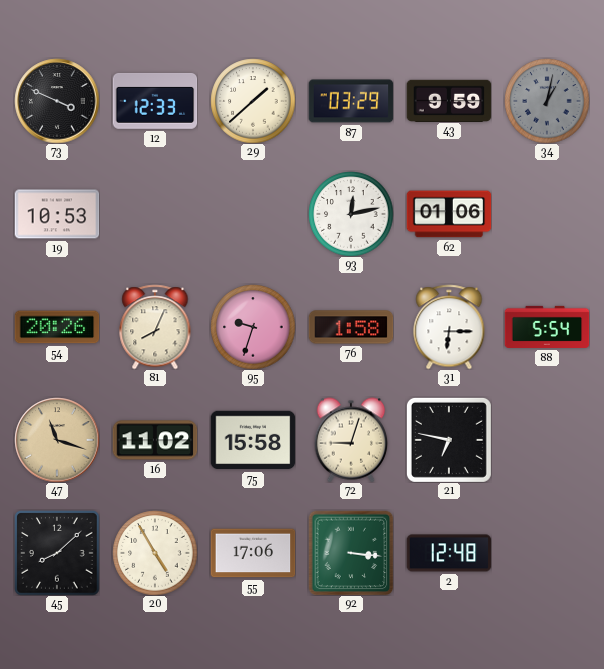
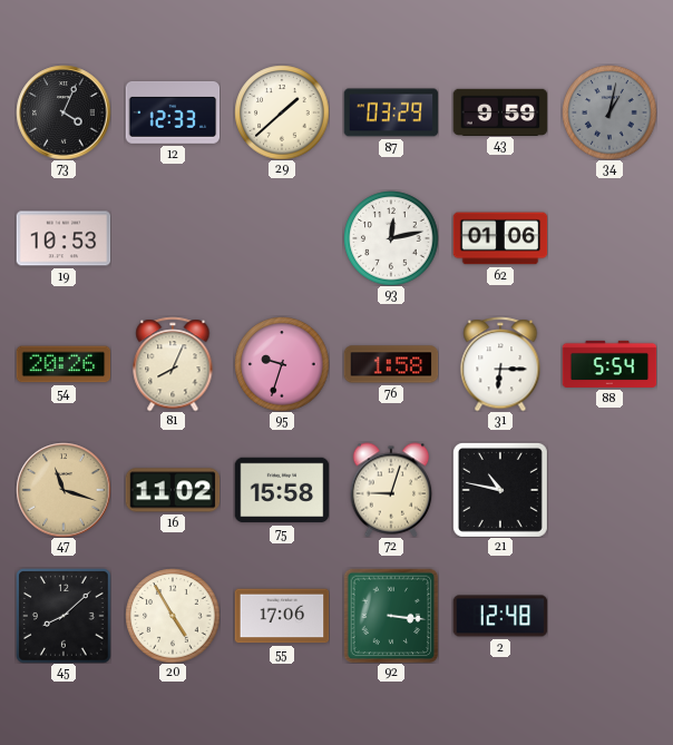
73: 3:49 -> 4:04 (64, 112)
21: 6:47 -> 10:47 (500, 490)
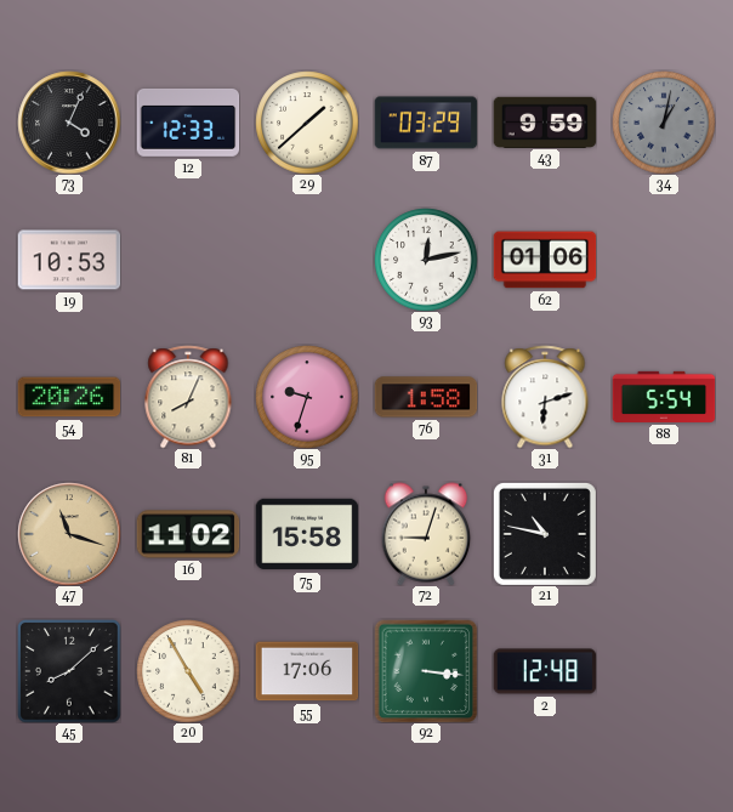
31: 6:15 -> 6:12 (545, 397)
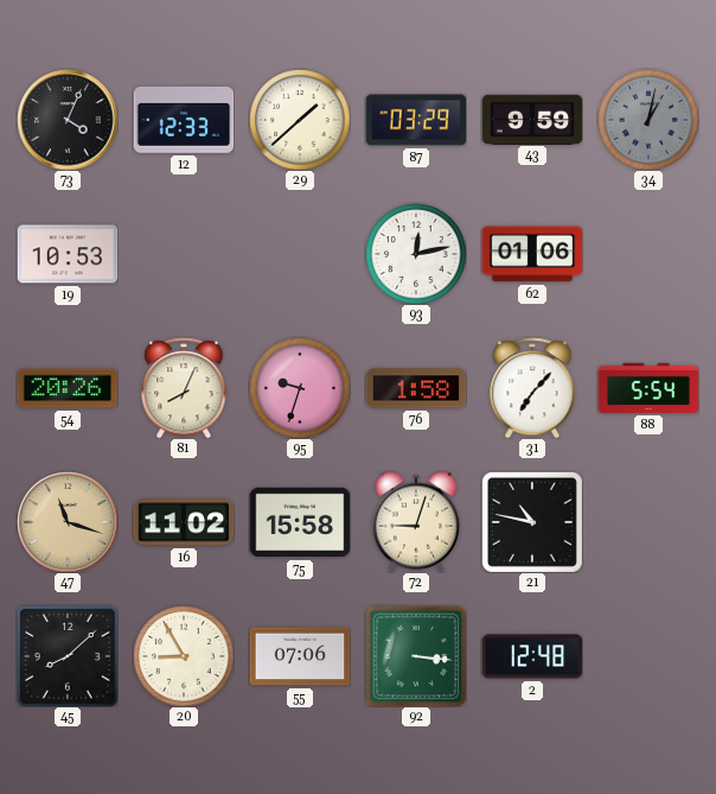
31: 6:12 -> 7:07 (532, 388)
20: 4:55 -> 8:55 (184, 656)
55: 17:06 -> 07:06 (300, 656)
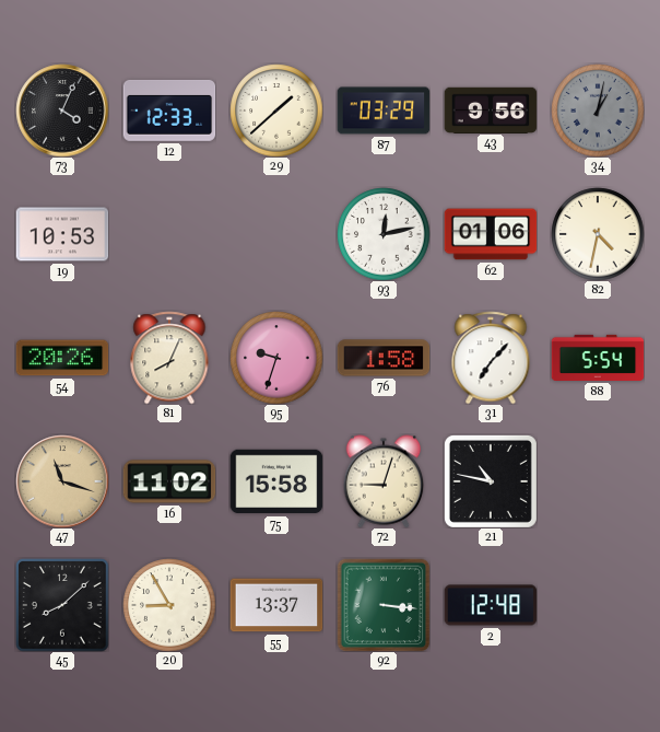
43: 9:59 -> 9:56 (491, 109)
82: none -> 4:32 (598, 234)
55: 07:06 -> 13:37 (276, 605)
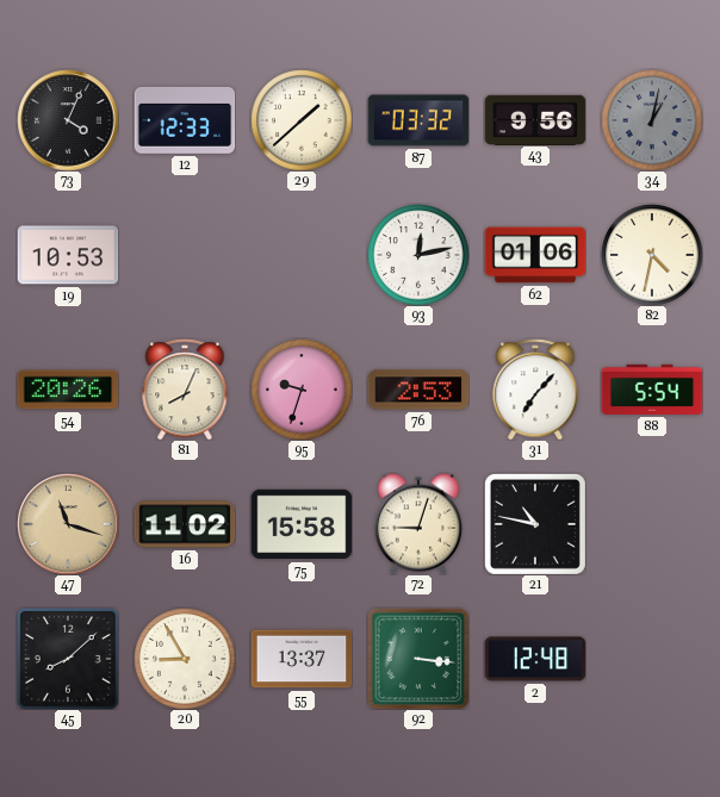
87: 03:29 -> 03:32 (418, 120)
76: 1:58 -> 2:53 (418, 390)
